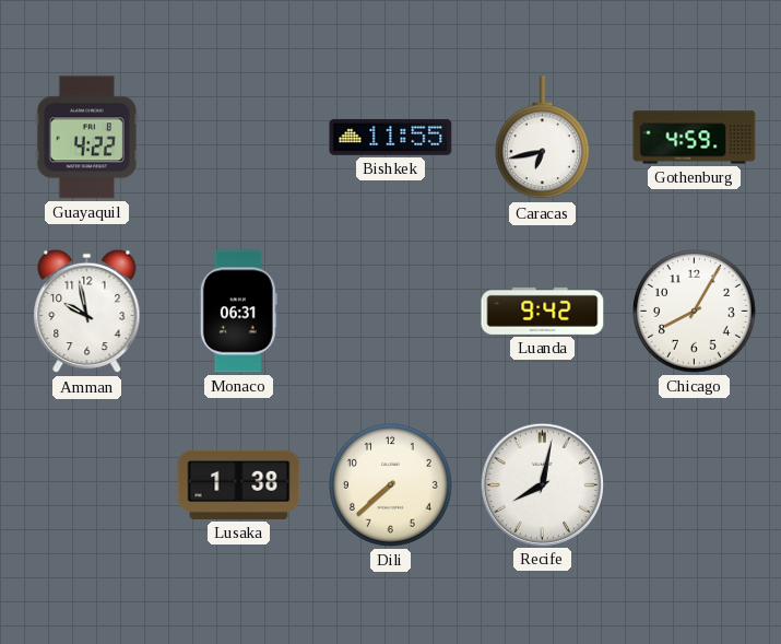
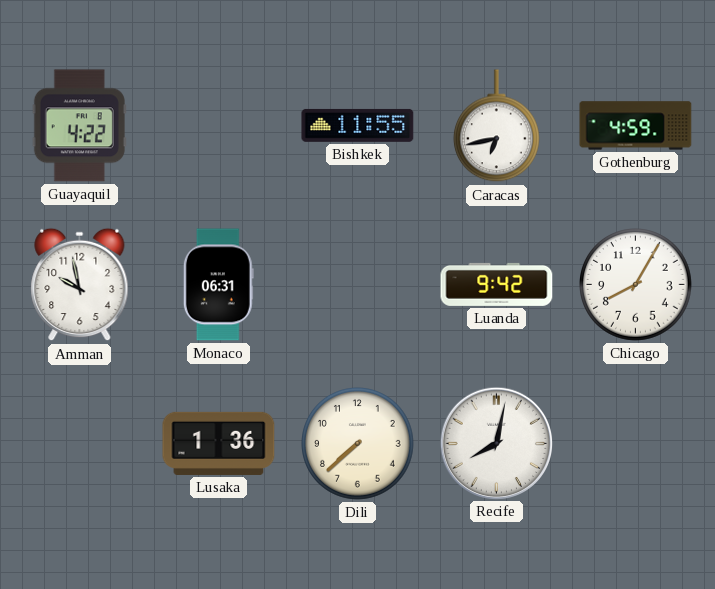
Lusaka: 1:38 -> 1:36 (219, 443)
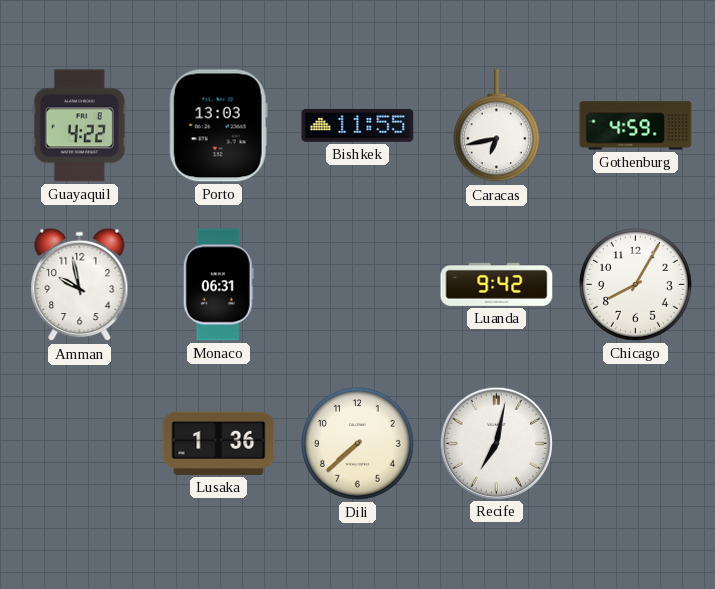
Porto: none -> 13:03 (218, 126)
Recife: 8:02 -> 7:02 (496, 443)
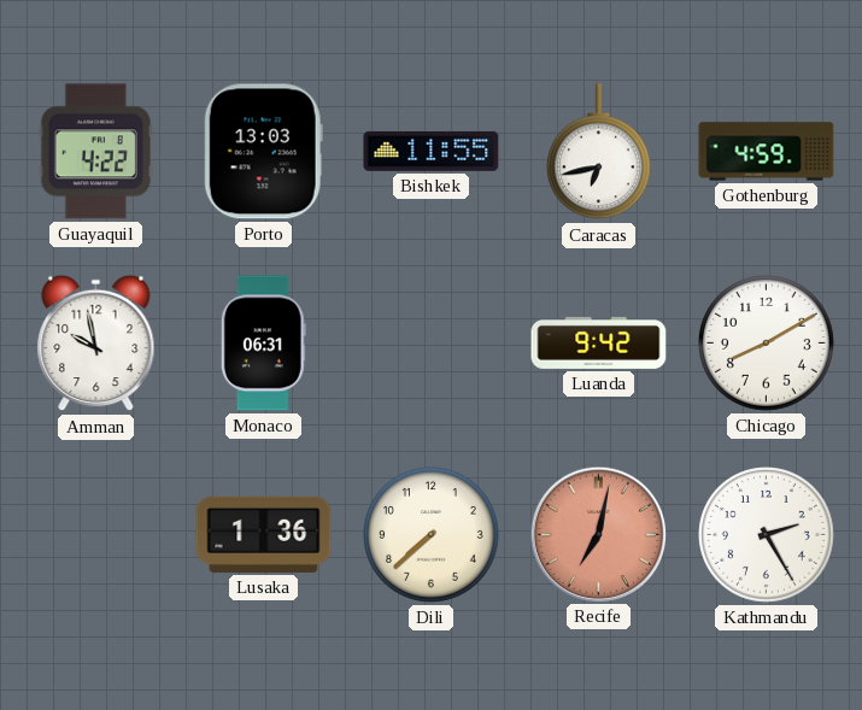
Chicago: 8:05 -> 8:10 (767, 344)
Recife dial: white -> salmon (598, 534)
Kathmandu: none -> 2:25 (767, 535)
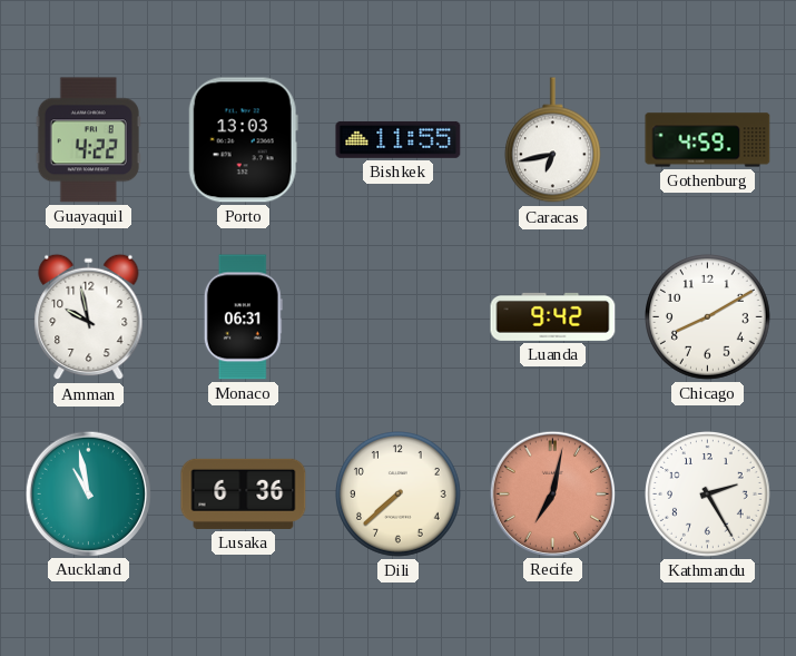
Auckland: none -> 10:58 (88, 493)
Lusaka: 1:36 -> 6:36 (244, 493)
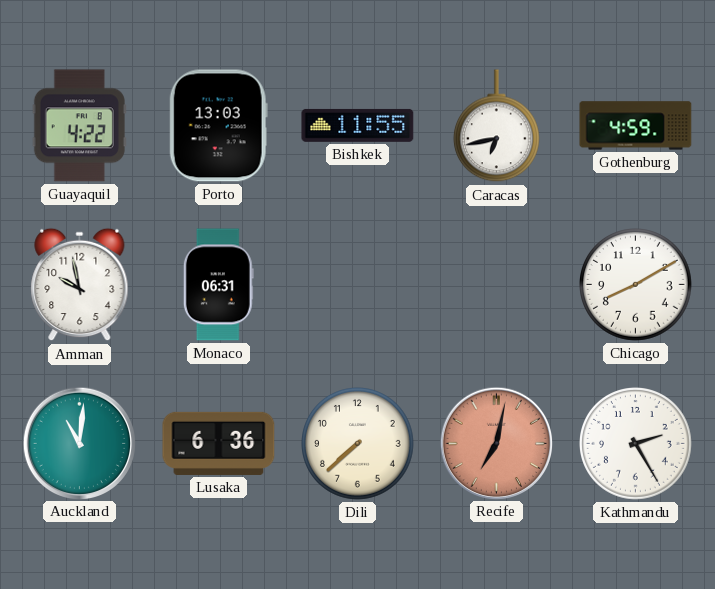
Luanda: 9:42 -> none (553, 316)
Auckland: 10:58 -> 11:01 (79, 443)
